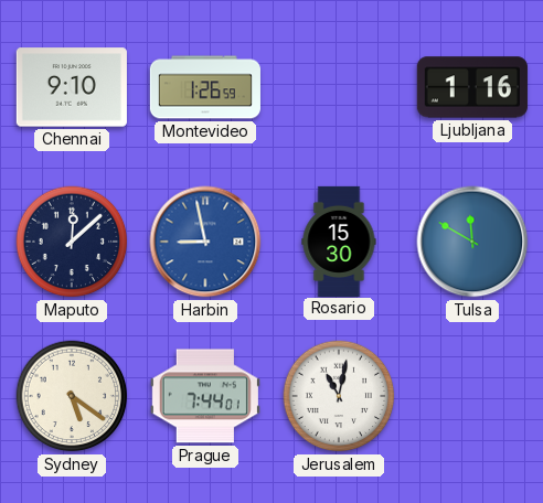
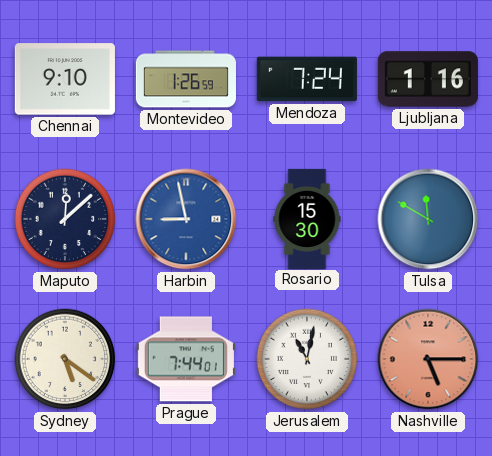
Mendoza: none -> 7:24 (307, 79)
Nashville: none -> 5:15 (428, 359)
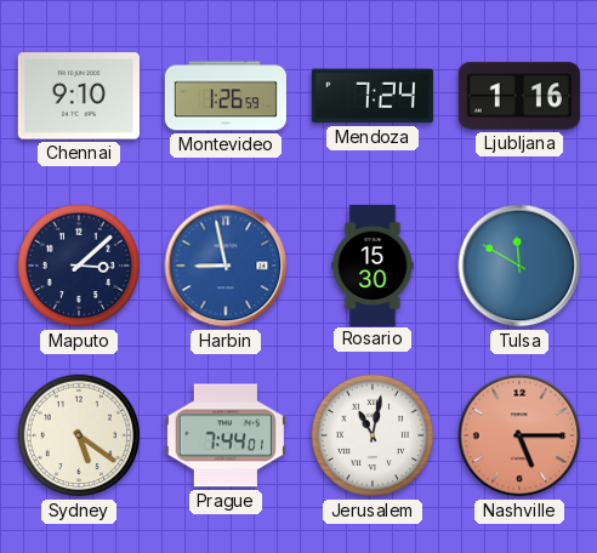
Maputo: 12:08 -> 3:08 (79, 266)
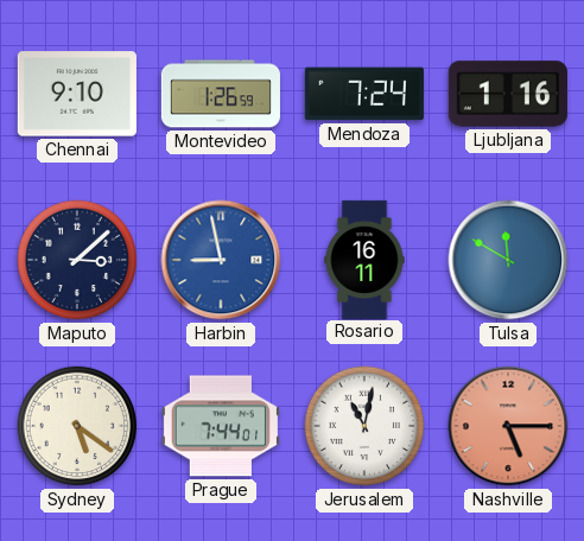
Rosario: 15:30 -> 16:11 (364, 259)
